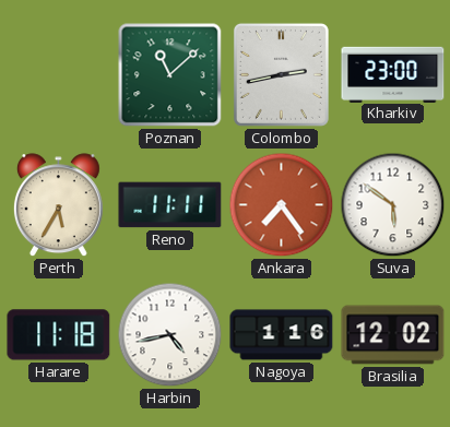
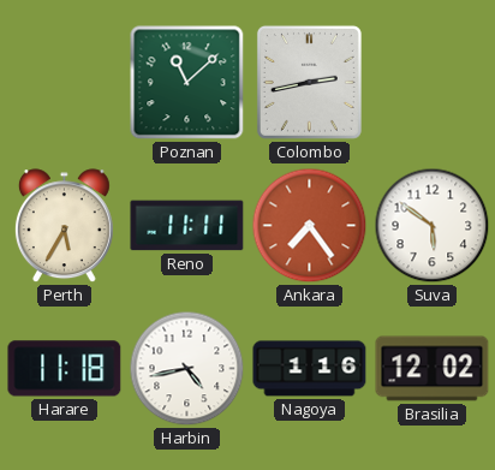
Kharkiv: 23:00 -> none (393, 74)
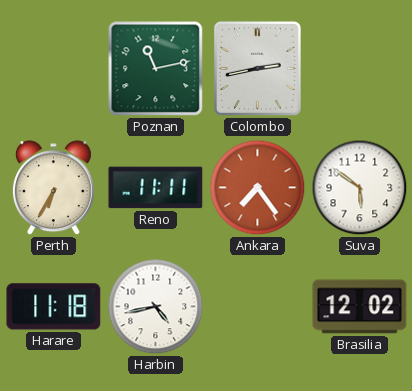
Poznan: 11:08 -> 11:13 (156, 69)
Perth: 5:35 -> 6:35 (53, 188)
Nagoya: 1:16 -> none (310, 369)
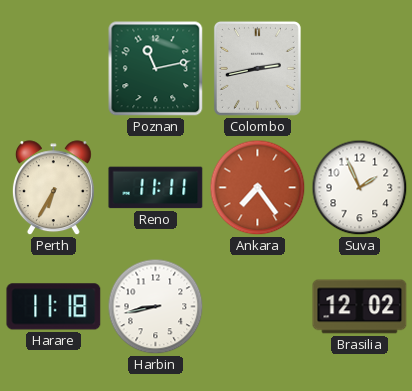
Suva: 5:51 -> 1:56 (360, 188)
Harbin: 4:43 -> 8:43 (156, 307)
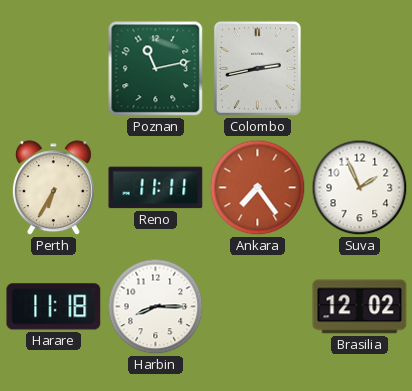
Harbin: 8:43 -> 8:15 (156, 307)
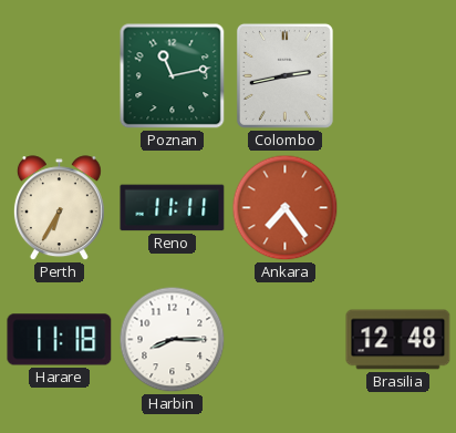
Suva: 1:56 -> none (360, 188)
Brasilia: 12:02 -> 12:48 (398, 340)
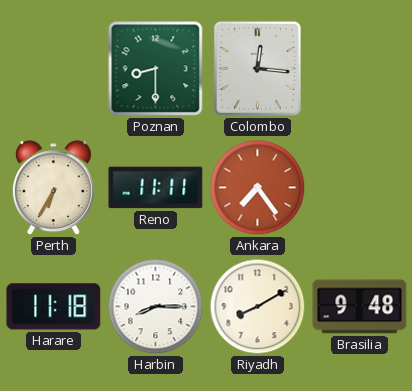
Poznan: 11:13 -> 8:30 (156, 69)
Colombo: 2:43 -> 12:16 (257, 68)
Riyadh: none -> 8:10 (258, 307)
Brasilia: 12:48 -> 9:48 (360, 307)
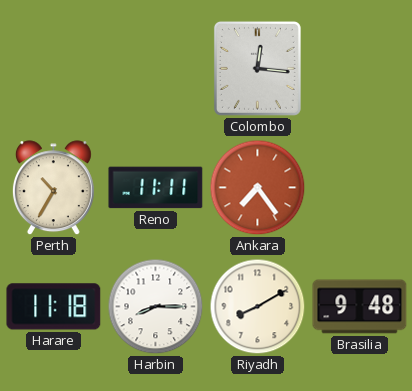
Poznan: 8:30 -> none (156, 69)
Perth: 6:35 -> 10:35 (53, 188)
